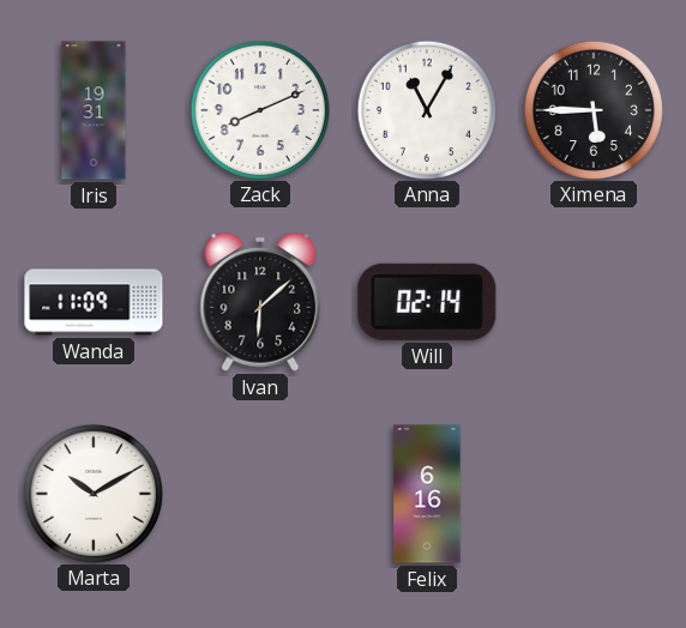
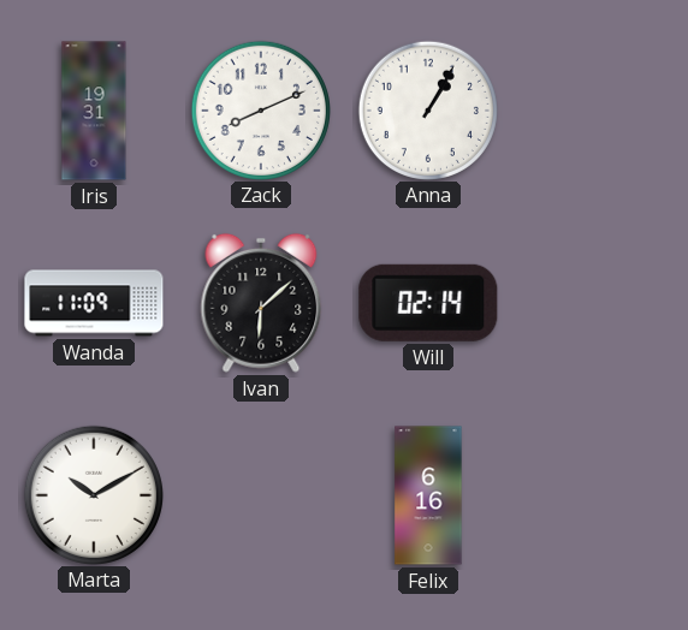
Anna: 11:05 -> 1:05 (427, 109)
Ximena: 5:45 -> none (592, 109)
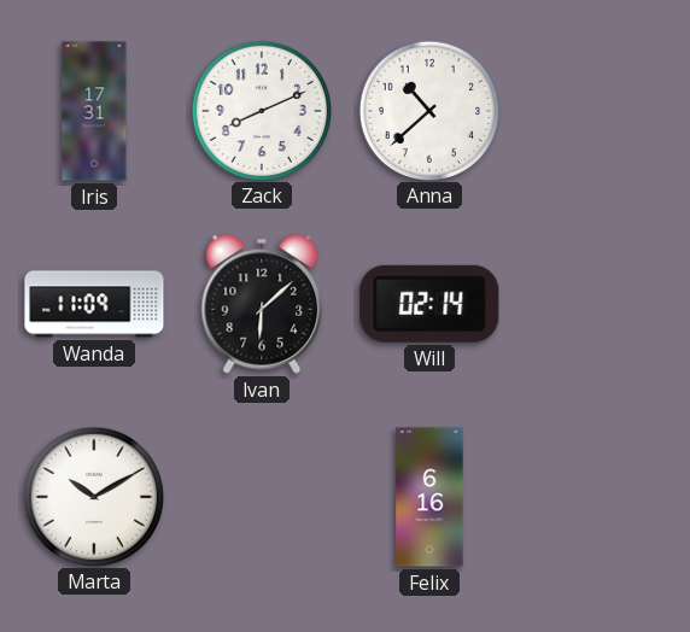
Iris: 19:31 -> 17:31 (94, 111)
Anna: 1:05 -> 10:38 (428, 110)
